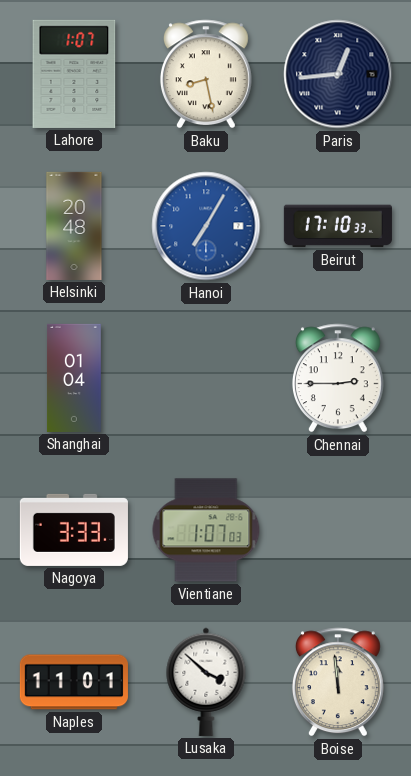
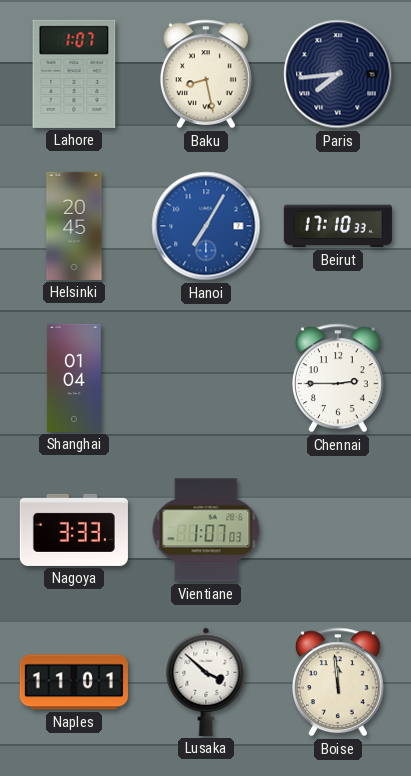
Paris: 12:44 -> 7:44 (338, 74)
Helsinki: 20:48 -> 20:45 (74, 226)
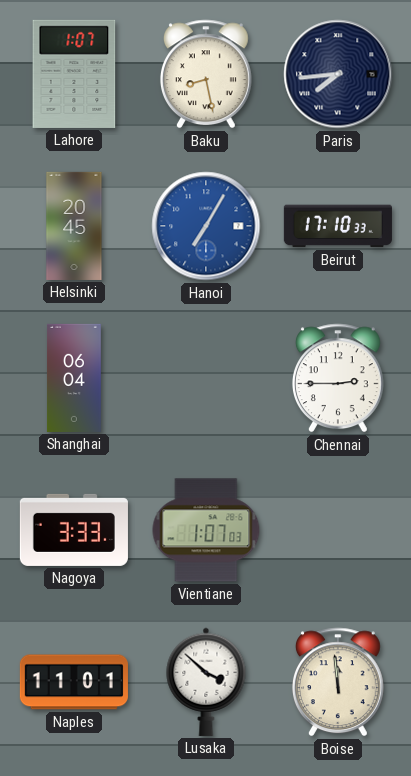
Shanghai: 01:04 -> 06:04 (74, 378)
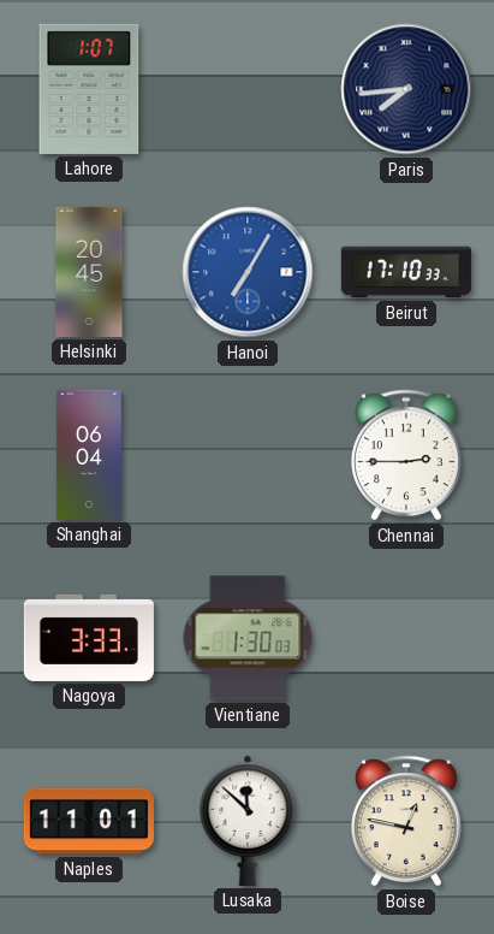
Baku: 8:28 -> none (206, 74)
Vientiane: 1:07 -> 1:30 (248, 638)
Lusaka: 3:52 -> 11:52 (248, 821)
Boise: 11:59 -> 12:47 (406, 821)
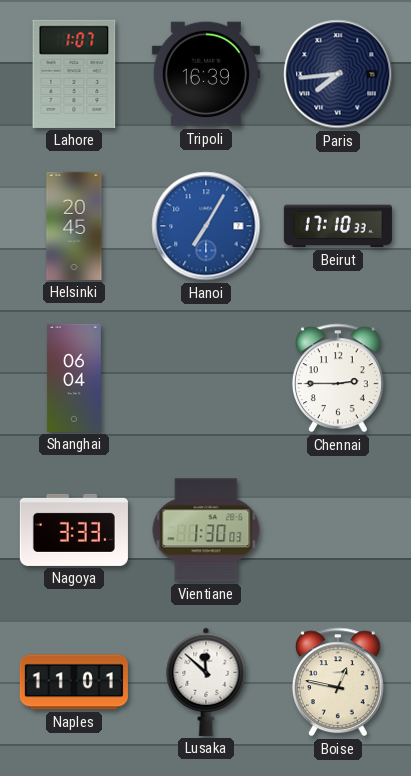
Tripoli: none -> 16:39 (206, 74)
